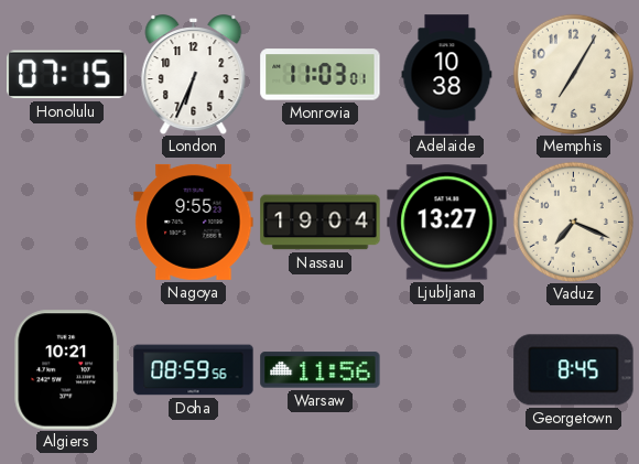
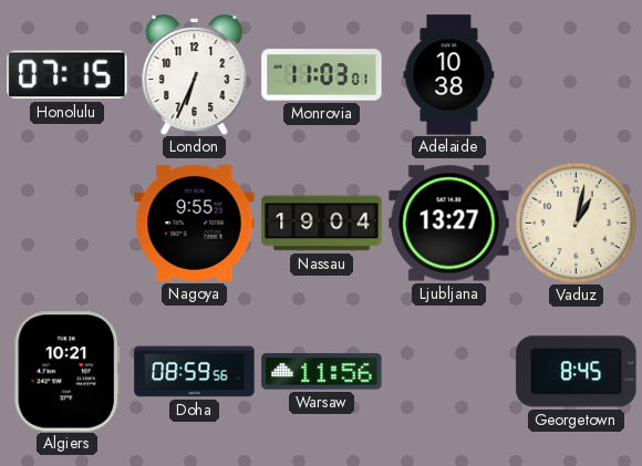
Memphis: 7:05 -> none (573, 74)
Vaduz: 7:19 -> 1:02 (576, 222)
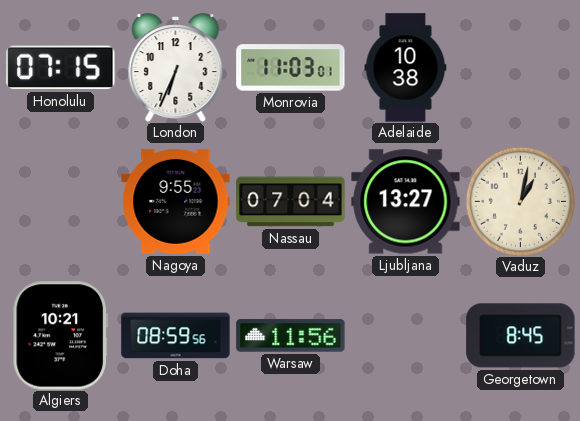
Nassau: 19:04 -> 07:04 (291, 202)
